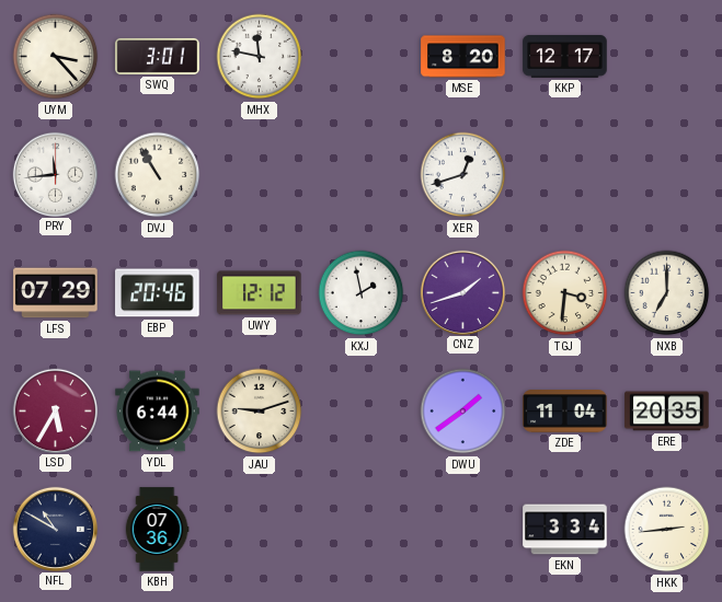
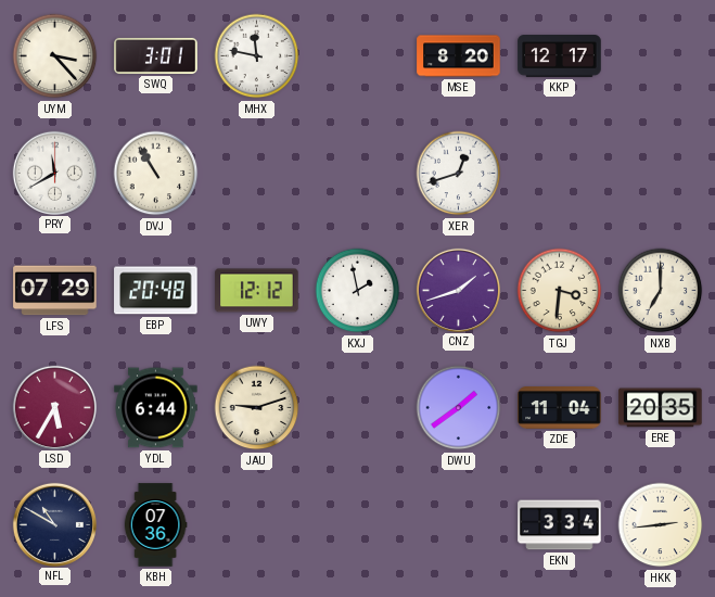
PRY: 11:44 -> 11:40 (54, 173)
EBP: 20:46 -> 20:48 (156, 291)
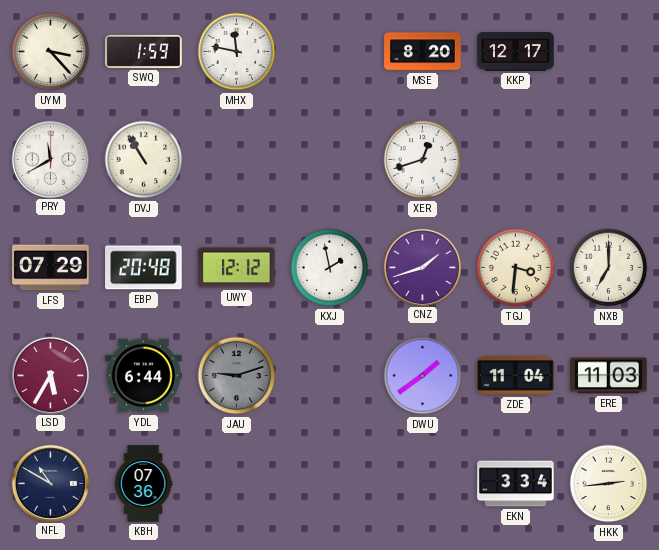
SWQ: 3:01 -> 1:59 (144, 51)
JAU dial: cream -> grey (237, 376)
ERE: 20:35 -> 11:03 (609, 376)
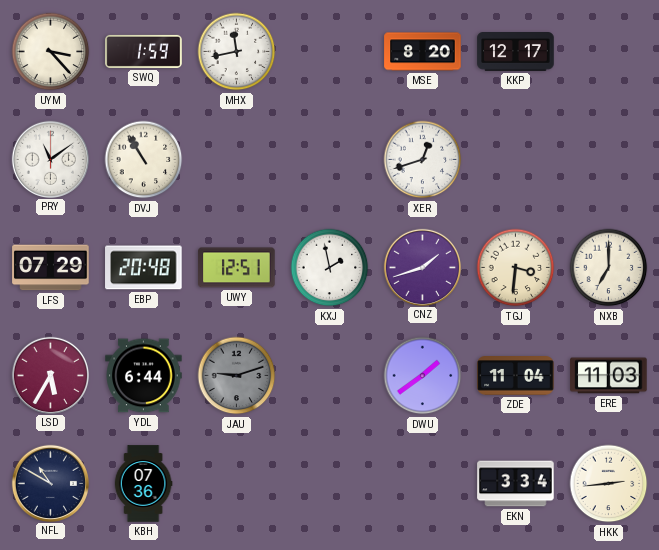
MHX: 11:47 -> 11:43 (237, 52)
PRY: 11:40 -> 11:09 (50, 159)
UWY: 12:12 -> 12:51 (237, 268)
